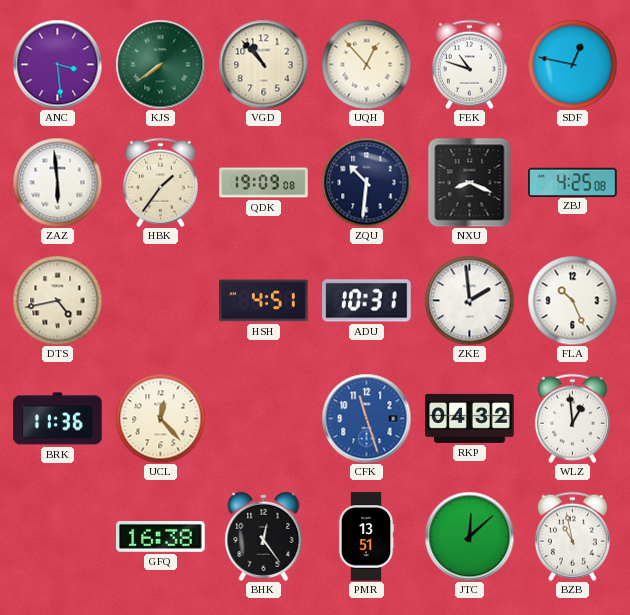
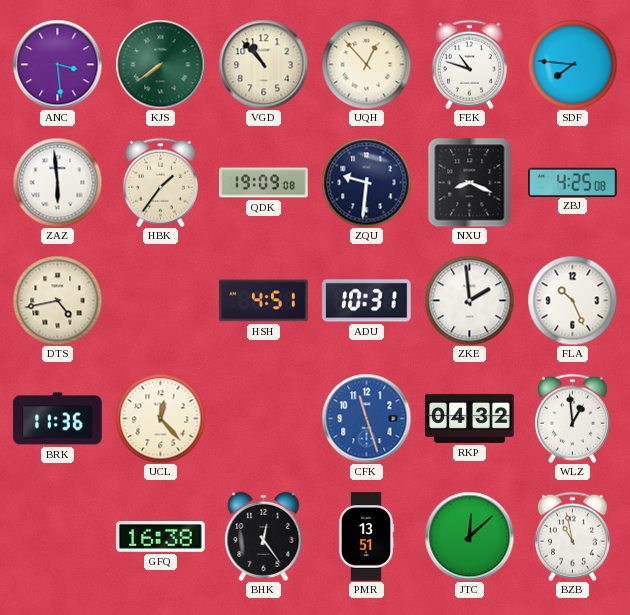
SDF: 12:47 -> 7:46 (572, 64)
ZQU: 10:31 -> 9:31 (366, 182)
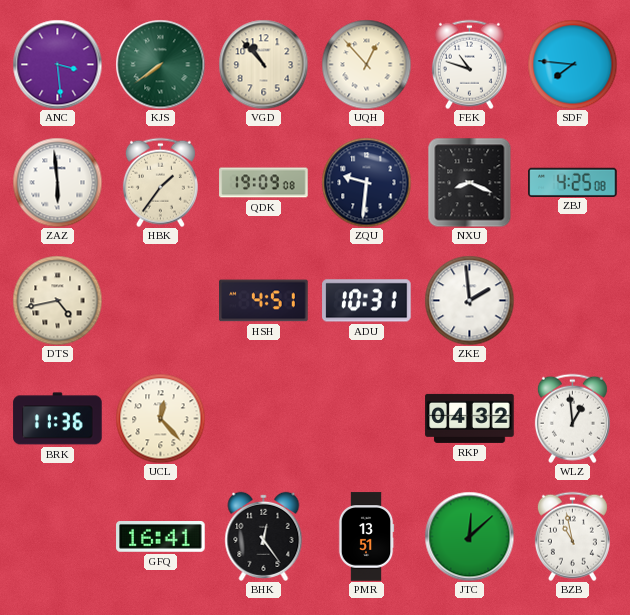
FLA: 10:26 -> none (572, 300)
CFK: 11:27 -> none (366, 418)
GFQ: 16:38 -> 16:41 (161, 537)
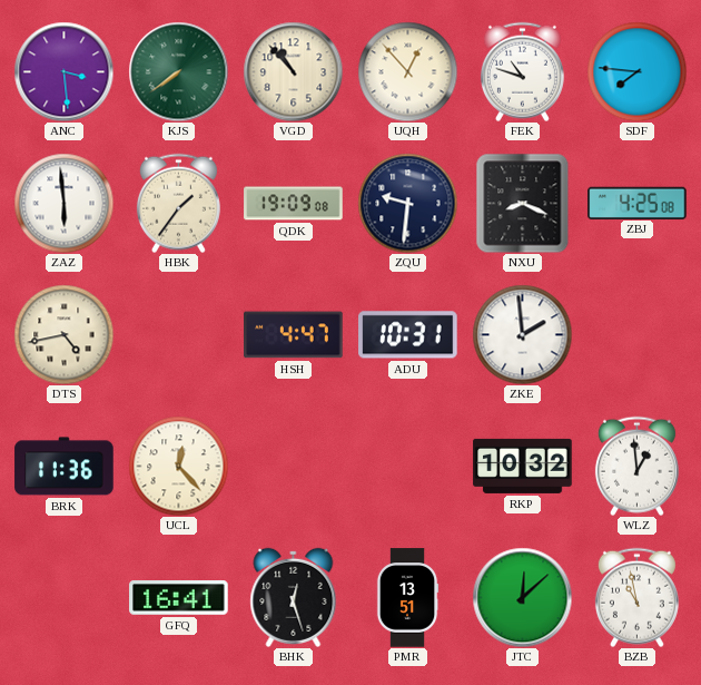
HSH: 4:51 -> 4:47 (294, 335)
RKP: 04:32 -> 10:32 (523, 466)
BHK: 12:24 -> 12:27 (294, 597)
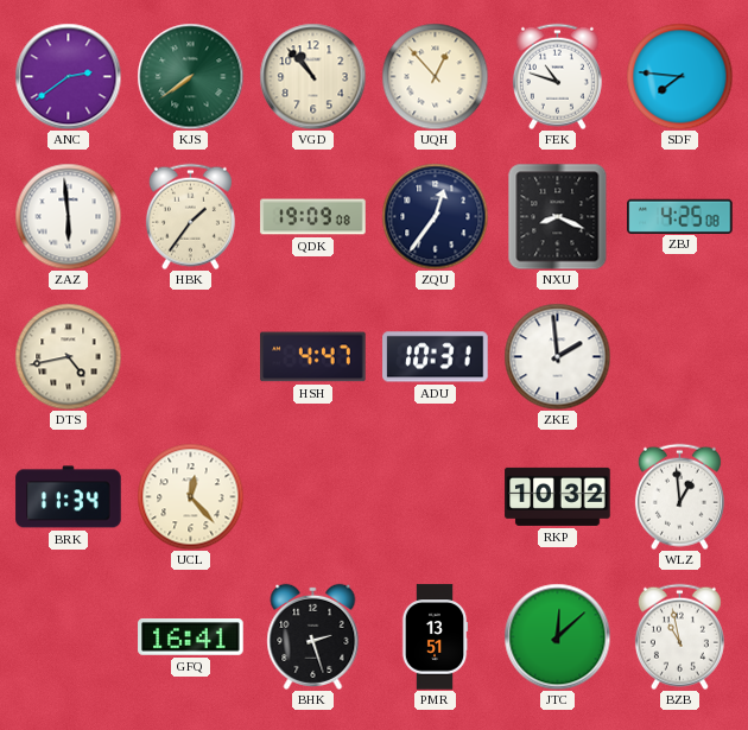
ANC: 3:29 -> 2:39 (68, 76)
ZQU: 9:31 -> 12:36 (435, 216)
BRK: 11:36 -> 11:34 (69, 497)
BHK: 12:27 -> 2:27 (313, 636)
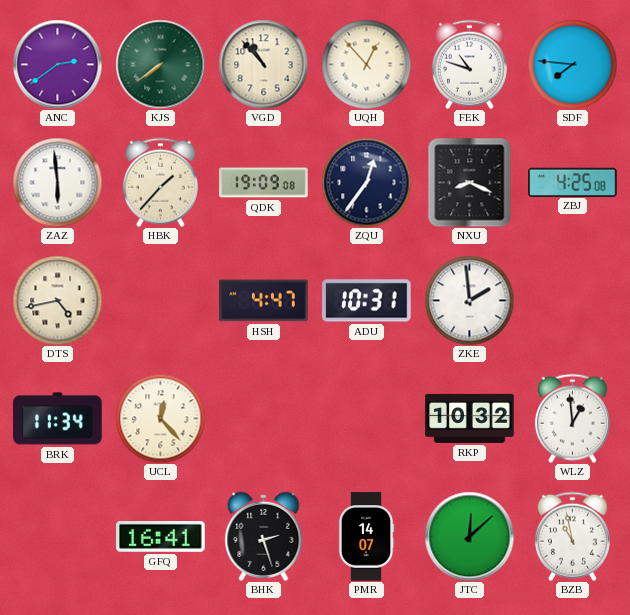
HBK: 1:36 -> 1:37 (160, 182)
PMR: 13:51 -> 14:07 (366, 537)
